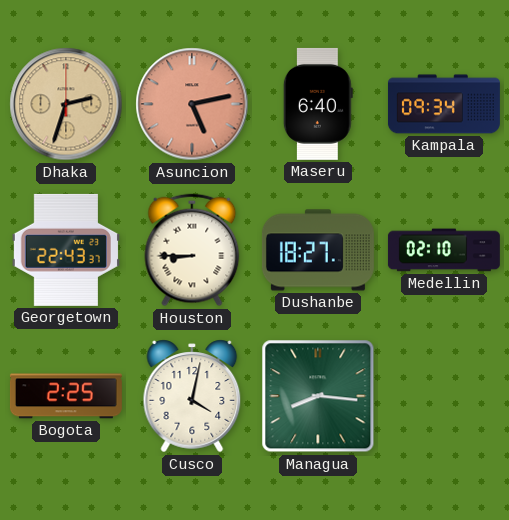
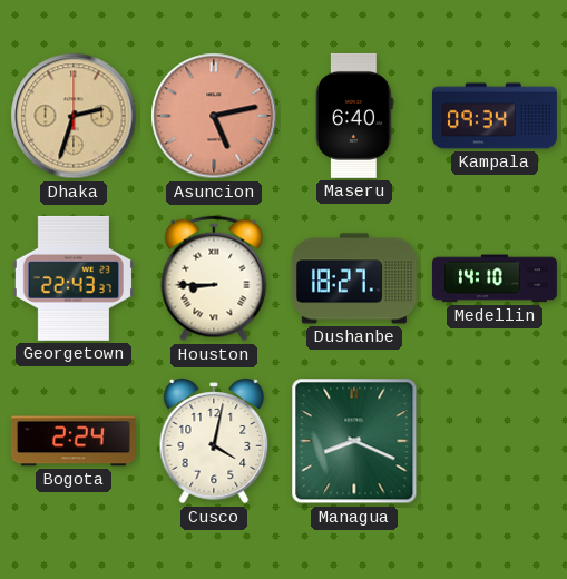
Medellin: 02:10 -> 14:10 (495, 278)
Bogota: 2:25 -> 2:24 (74, 441)
Managua: 8:16 -> 8:19 (354, 441)
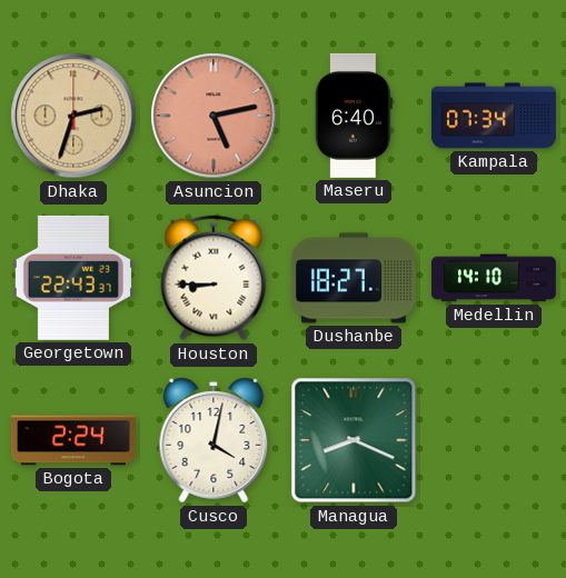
Kampala: 09:34 -> 07:34 (494, 116)
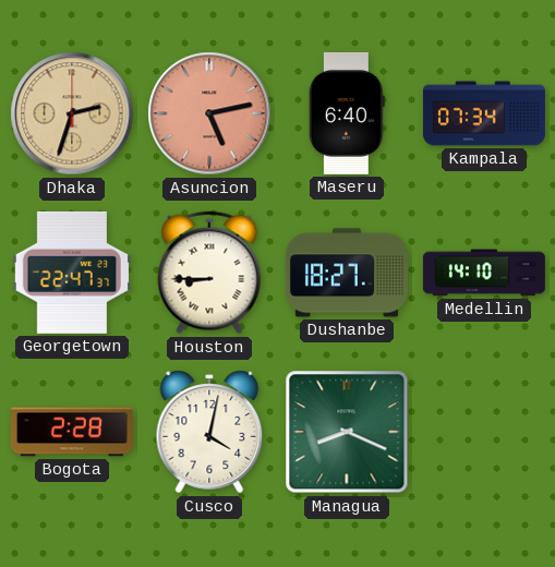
Georgetown: 22:43 -> 22:47 (72, 273)
Bogota: 2:24 -> 2:28 (72, 432)
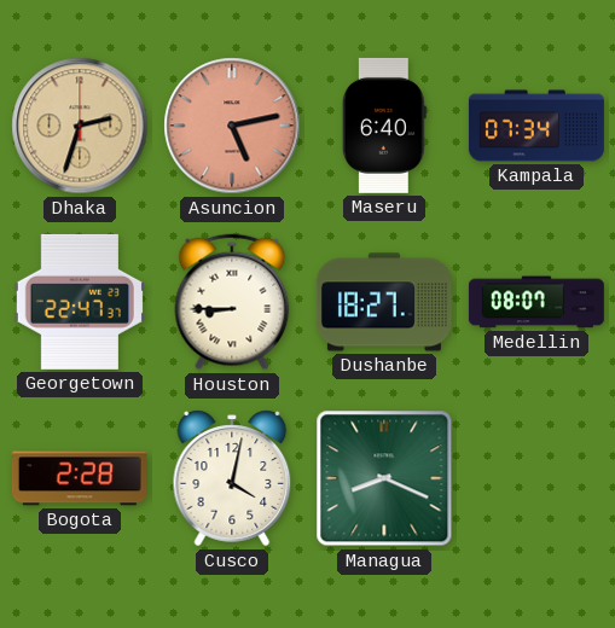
Medellin: 14:10 -> 08:07 (536, 302)
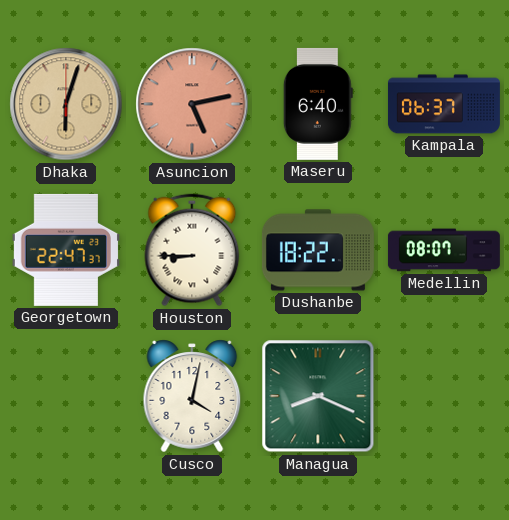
Dhaka: 2:33 -> 6:03 (66, 104)
Kampala: 07:34 -> 06:37 (444, 104)
Dushanbe: 18:27 -> 18:22 (318, 250)
Bogota: 2:28 -> none (80, 478)
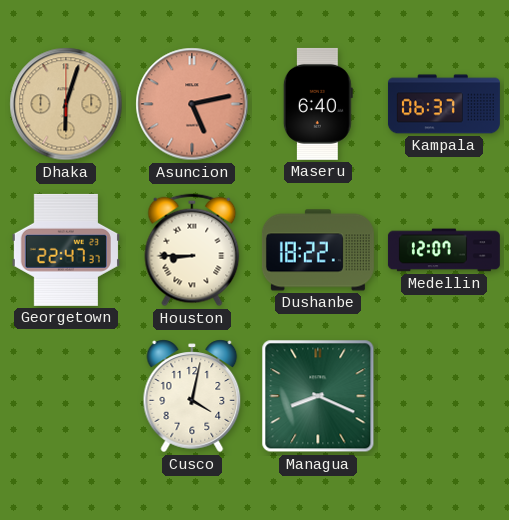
Medellin: 08:07 -> 12:07 (444, 250)
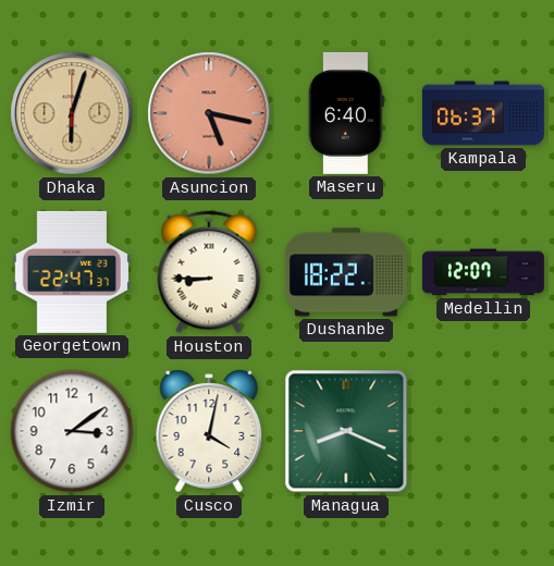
Asuncion: 5:13 -> 5:17 (209, 113)
Izmir: none -> 3:09 (72, 431)
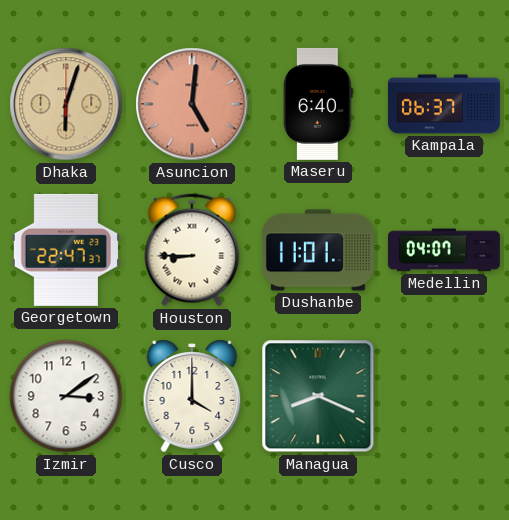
Asuncion: 5:17 -> 5:01 (192, 104)
Dushanbe: 18:22 -> 11:01 (318, 250)
Medellin: 12:07 -> 04:07 (444, 250)
Cusco: 4:02 -> 4:00 (192, 396)
